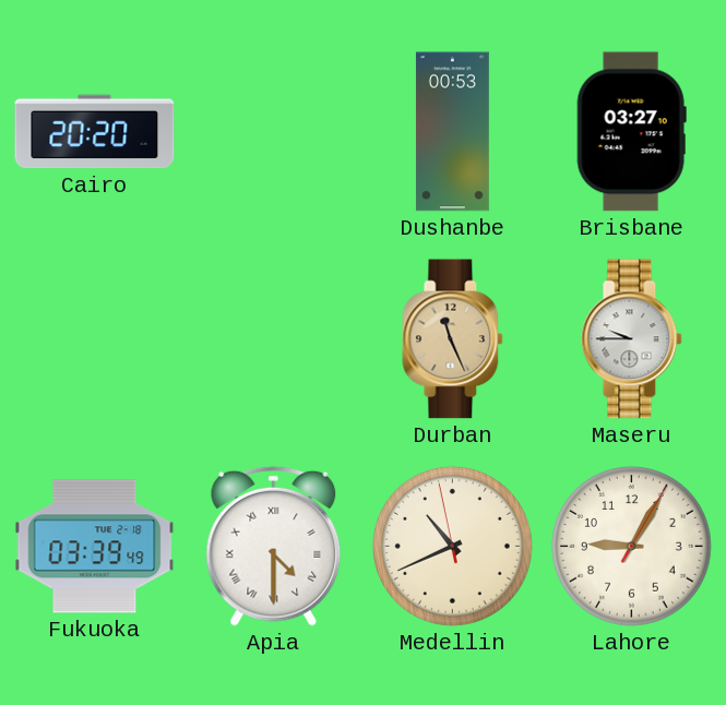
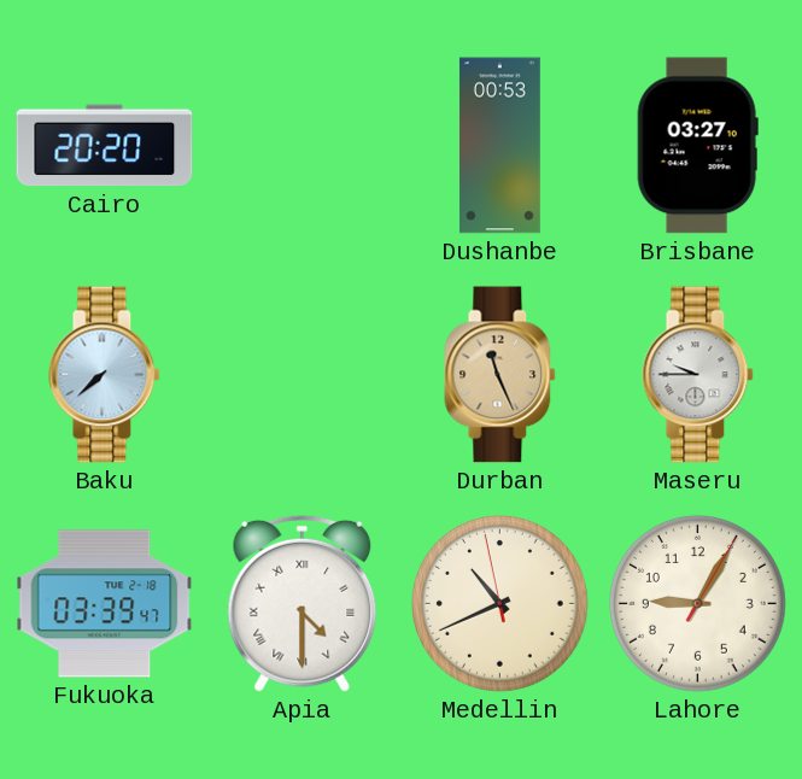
Baku: none -> 7:38 (105, 375)
Fukuoka: 03:39:49 -> 03:39:47 (105, 604)
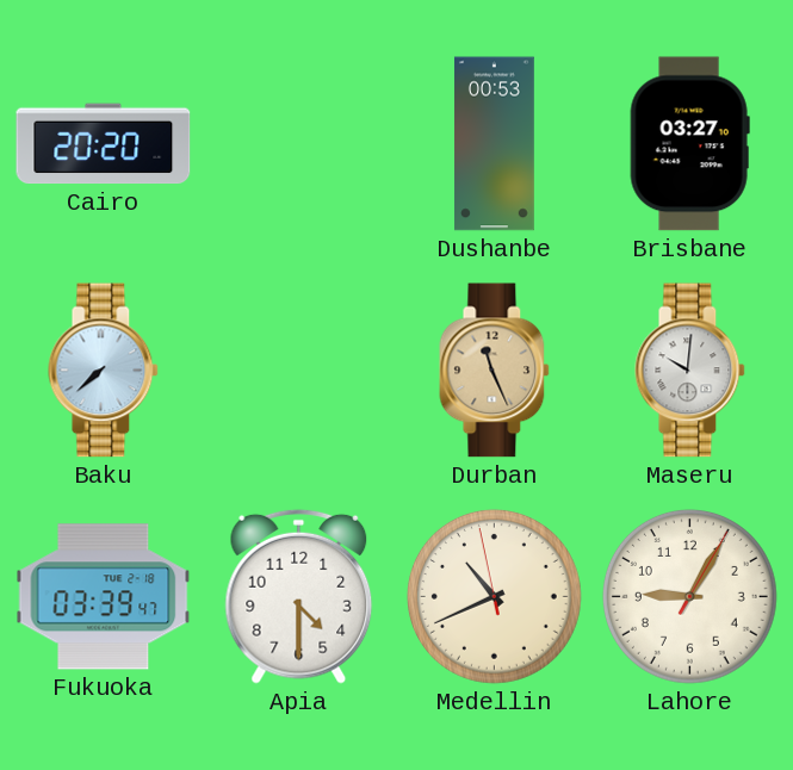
Maseru: 9:45 -> 10:01 (690, 371)
Apia numerals: Roman -> Arabic (299, 596)
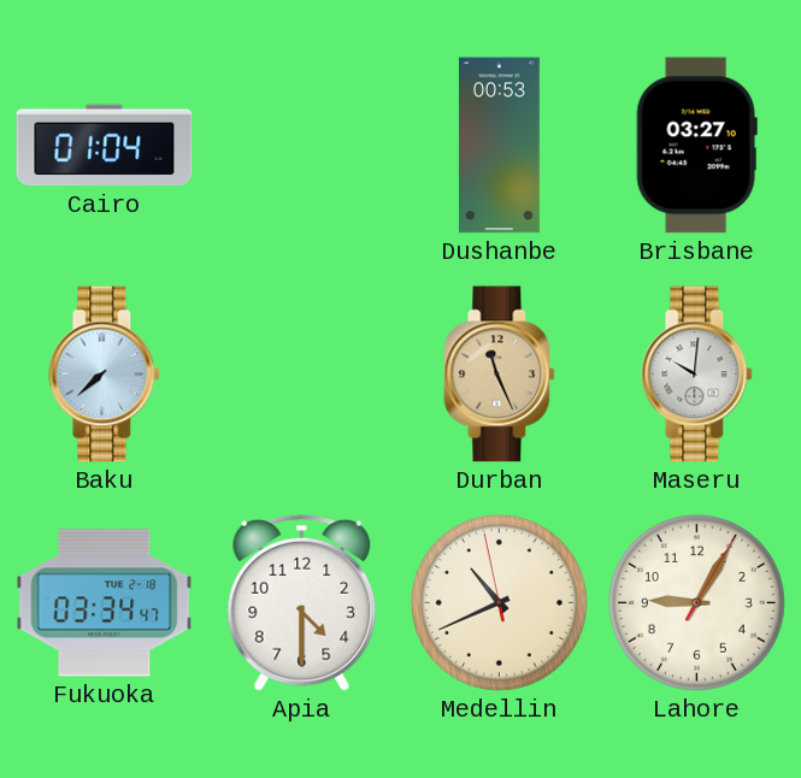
Cairo: 20:20 -> 01:04 (105, 146)
Fukuoka: 03:39 -> 03:34 (105, 603)
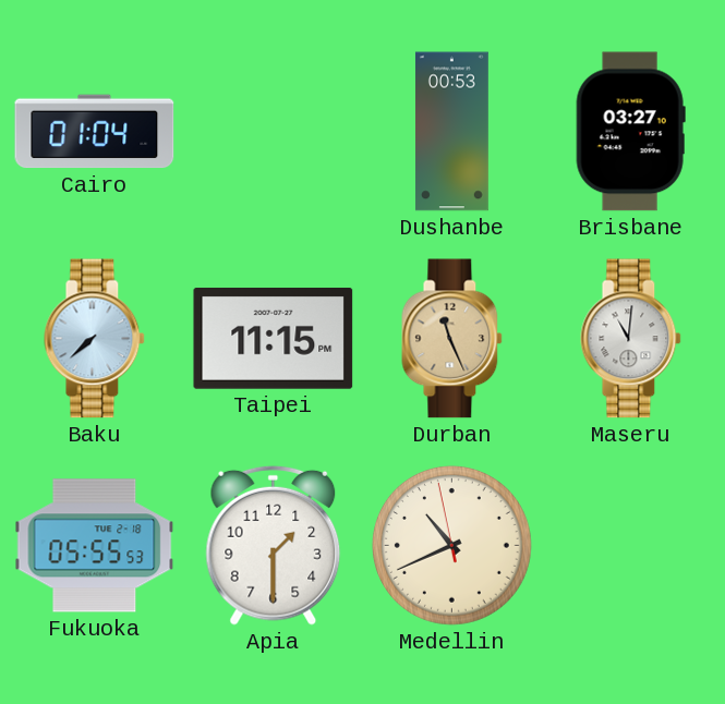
Taipei: none -> 11:15 (274, 338)
Maseru: 10:01 -> 11:01 (631, 339)
Fukuoka: 03:34 -> 05:55 (95, 546)
Apia: 4:30 -> 1:30 (274, 545)
Lahore: 9:05 -> none (696, 602)
